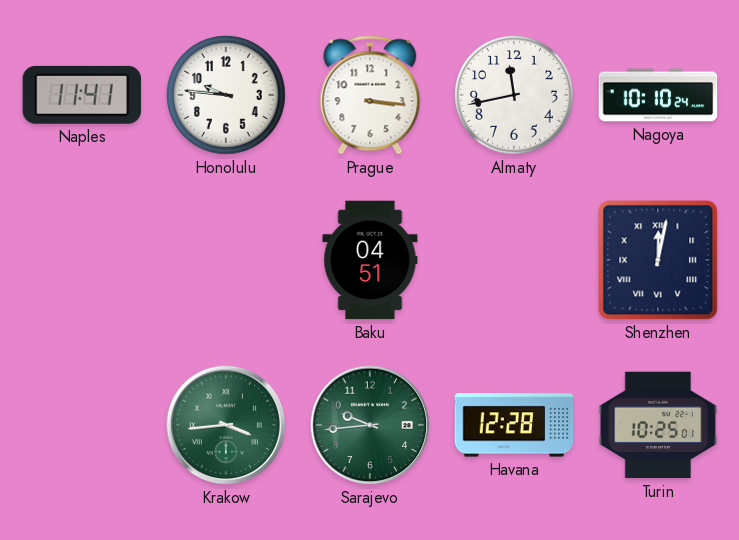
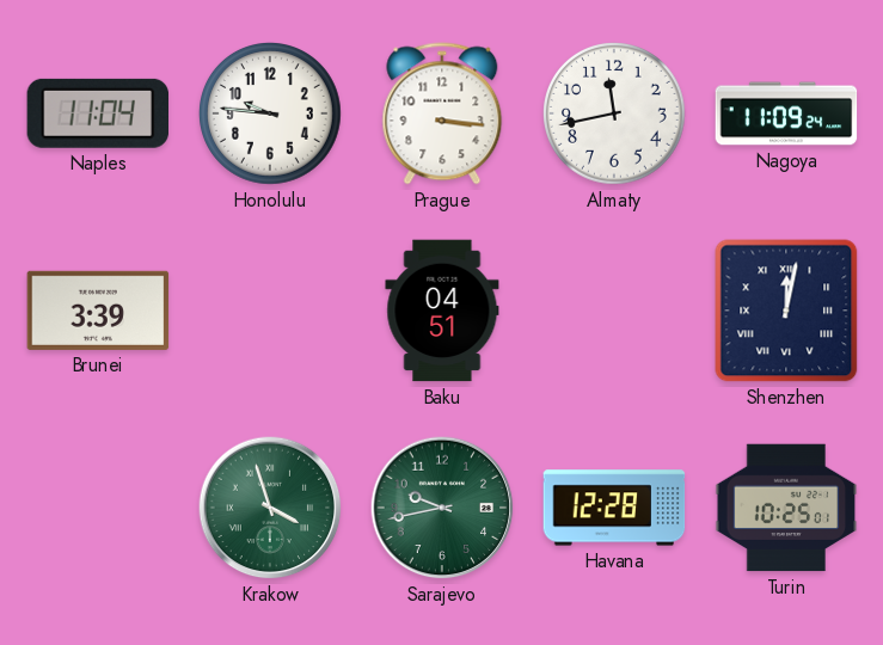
Naples: 11:41 -> 11:04 (97, 113)
Nagoya: 10:10 -> 11:09 (786, 113)
Brunei: none -> 3:39 (98, 311)
Krakow: 3:44 -> 3:57 (270, 508)
Sarajevo: 9:44 -> 9:43 (442, 508)
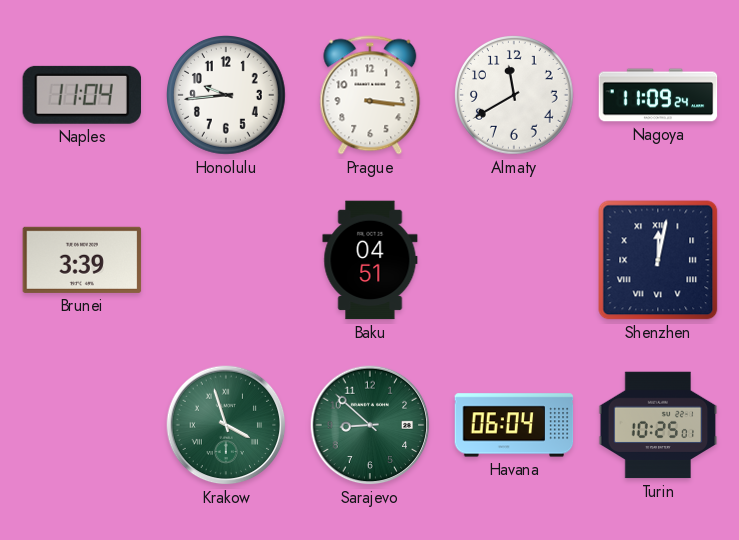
Honolulu: 9:46 -> 9:44 (227, 96)
Almaty: 11:43 -> 11:40 (515, 96)
Sarajevo: 9:43 -> 8:52 (370, 425)
Havana: 12:28 -> 06:04 (514, 425)
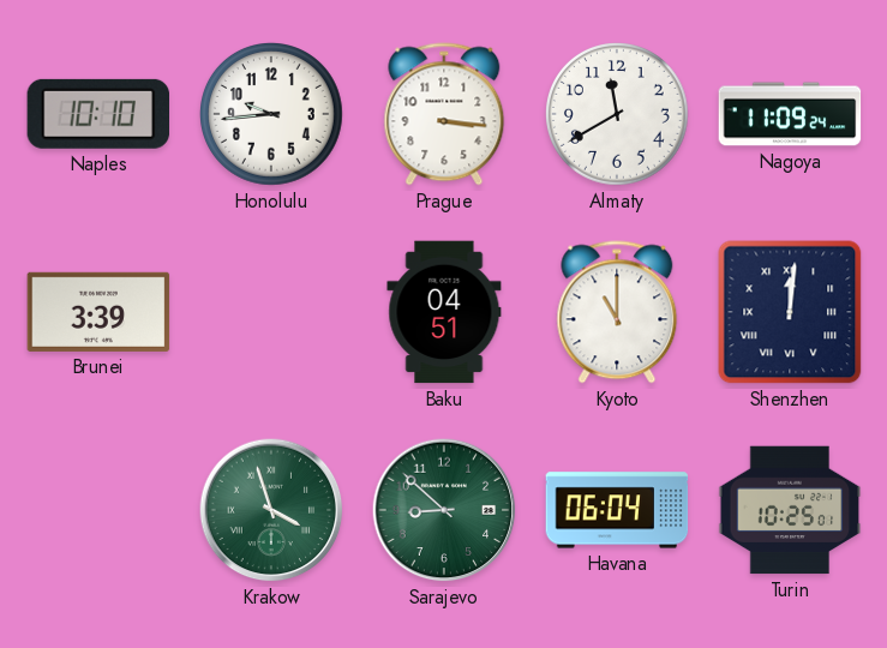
Naples: 11:04 -> 10:10 (97, 114)
Kyoto: none -> 11:00 (617, 312)
Shenzhen: 12:02 -> 12:01 (790, 312)
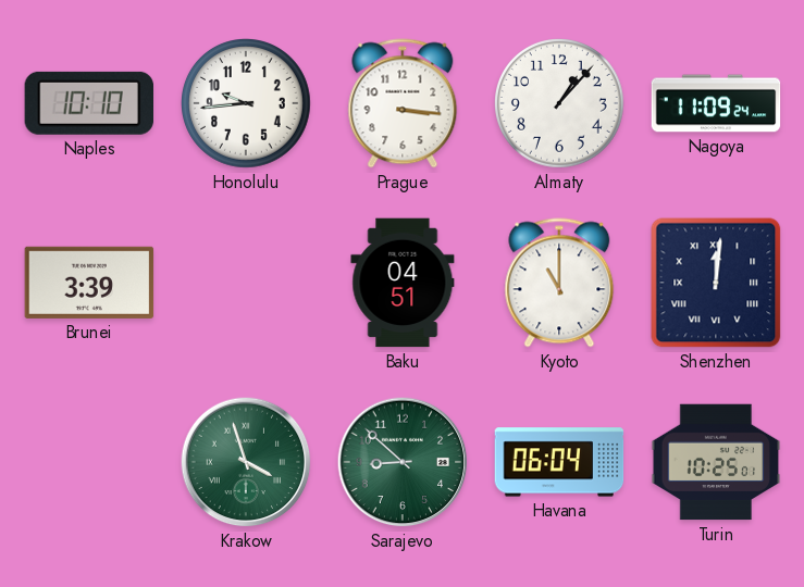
Almaty: 11:40 -> 1:07 (560, 104)
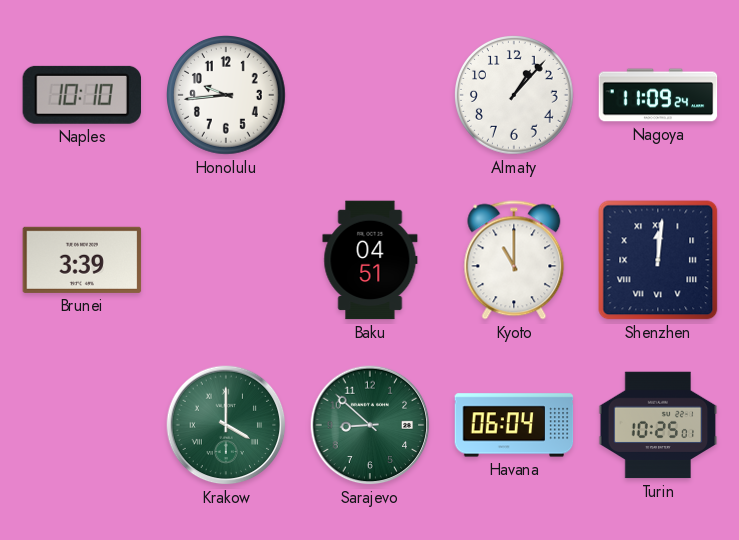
Prague: 3:16 -> none (403, 103)
Krakow: 3:57 -> 4:00 (226, 425)
